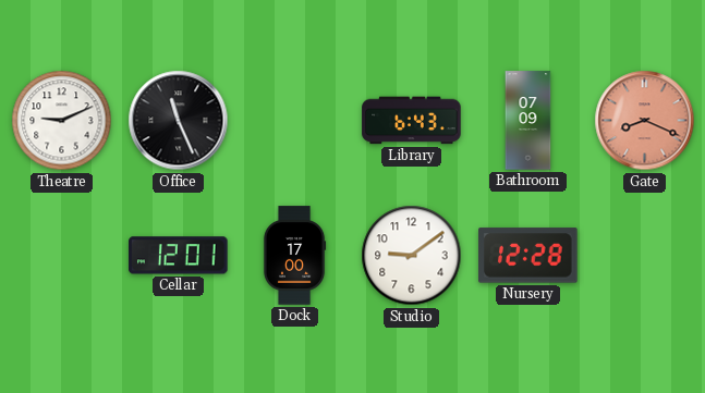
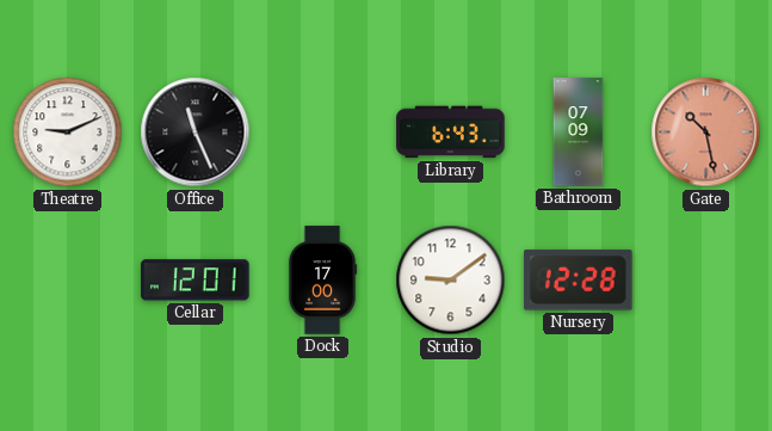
Gate: 8:19 -> 10:28 (706, 133)
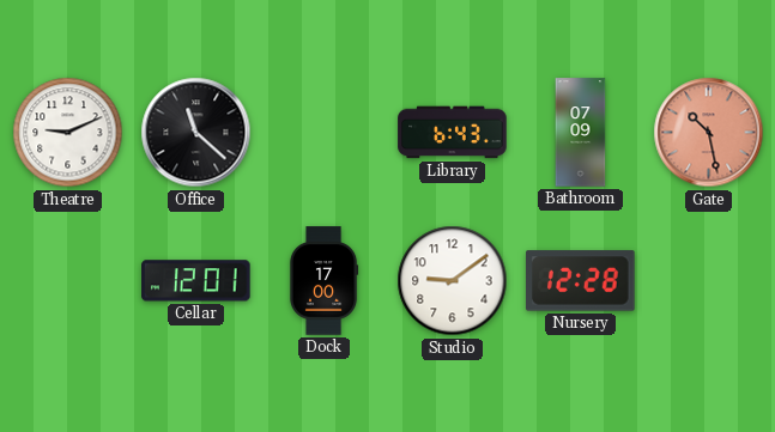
Office: 11:26 -> 11:22 (196, 133)
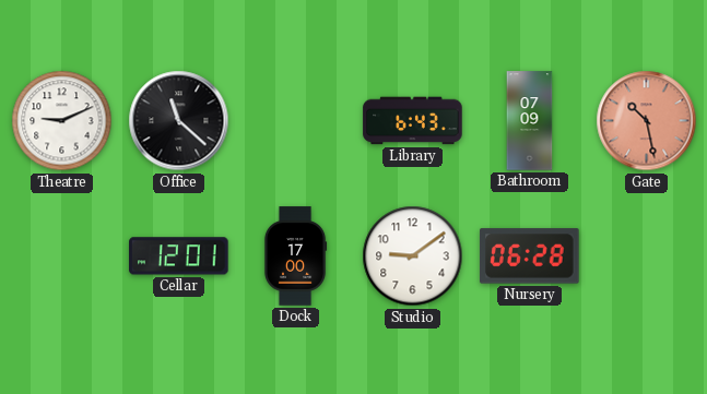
Nursery: 12:28 -> 06:28 (530, 256)
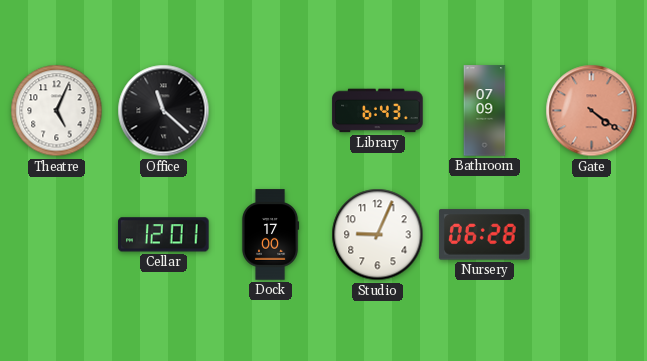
Theatre: 9:11 -> 5:04 (57, 111)
Gate: 10:28 -> 4:21 (592, 111)
Studio: 9:09 -> 9:04 (378, 235)
